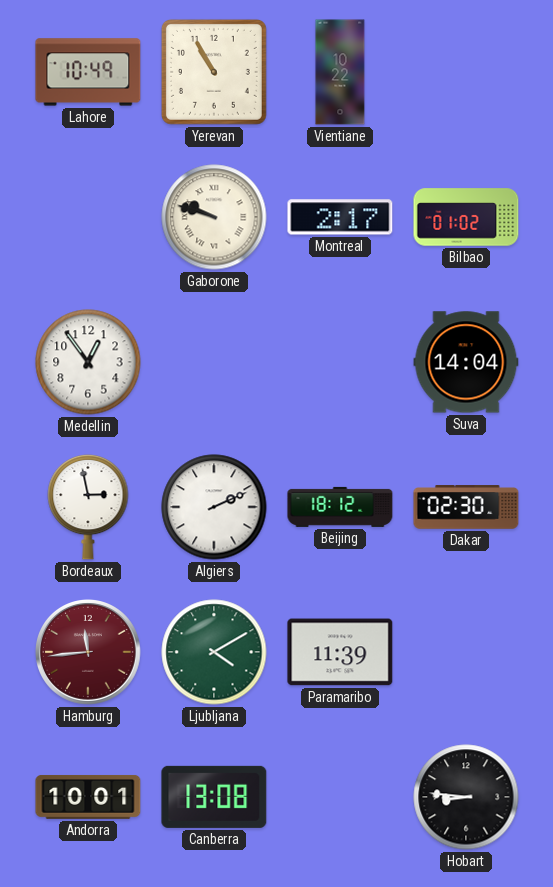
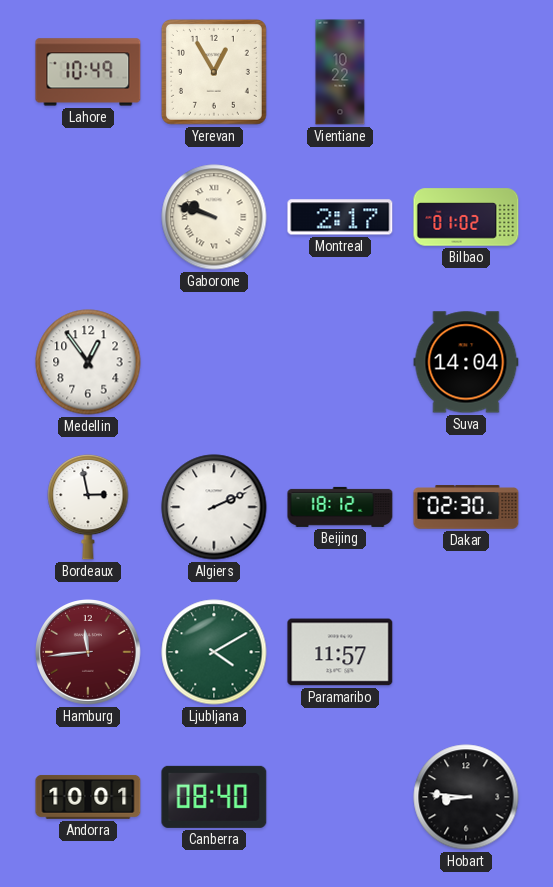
Yerevan: 10:55 -> 12:55 (214, 72)
Paramaribo: 11:39 -> 11:57 (340, 652)
Canberra: 13:08 -> 08:40 (214, 797)
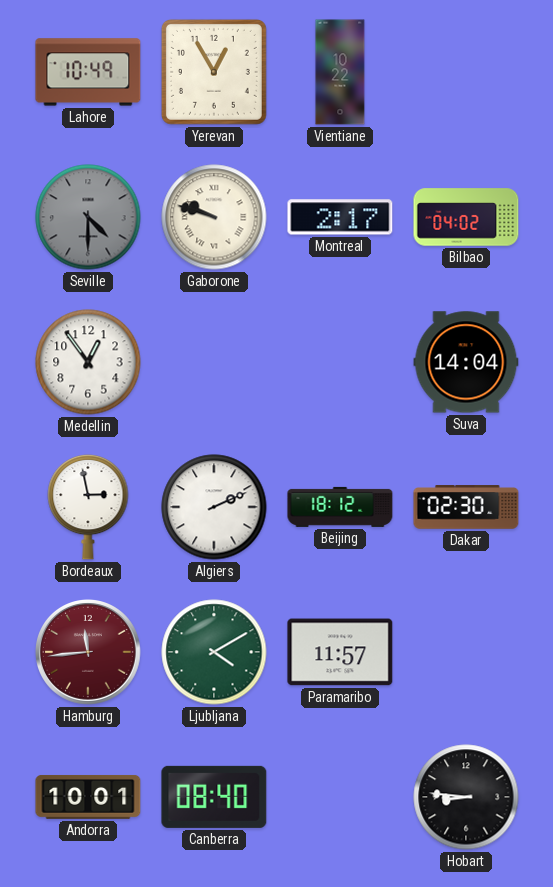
Seville: none -> 4:30 (88, 217)
Bilbao: 01:02 -> 04:02 (466, 217)
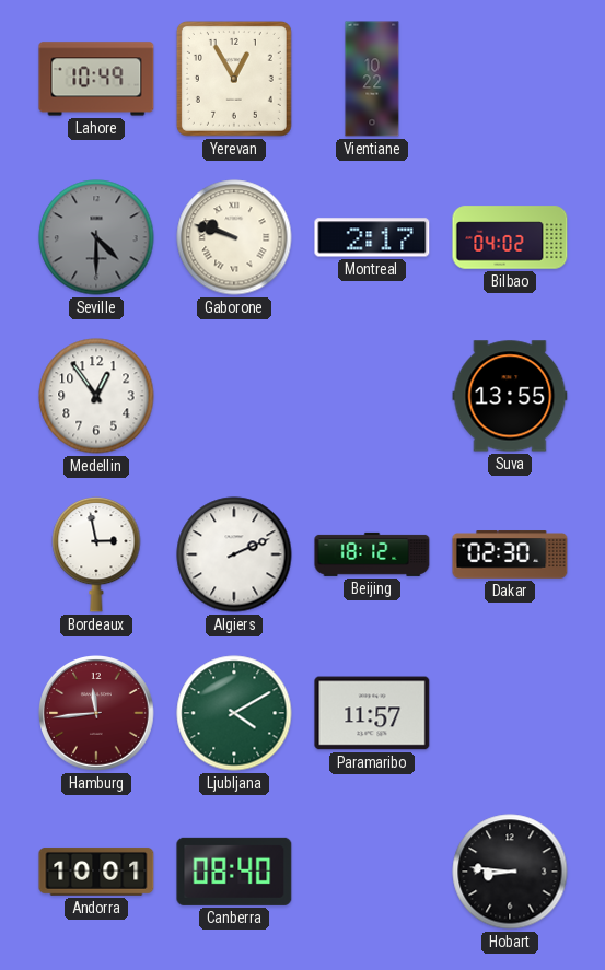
Suva: 14:04 -> 13:55 (510, 396)
